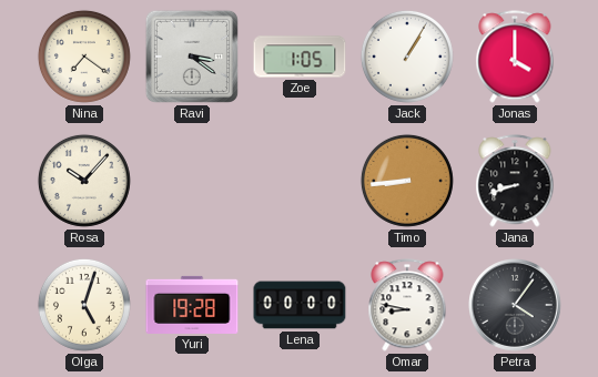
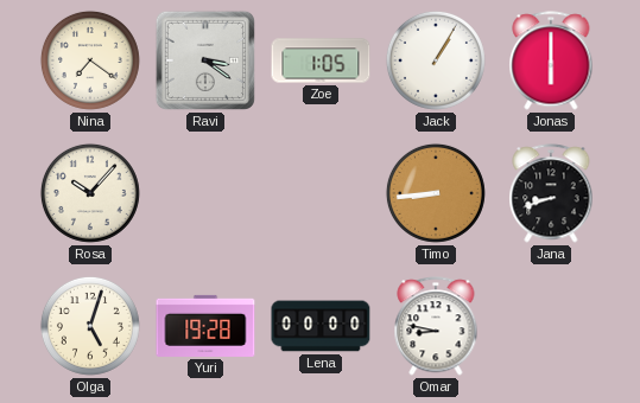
Jonas: 4:00 -> 6:00 (551, 60)
Petra: 4:06 -> none (516, 306)
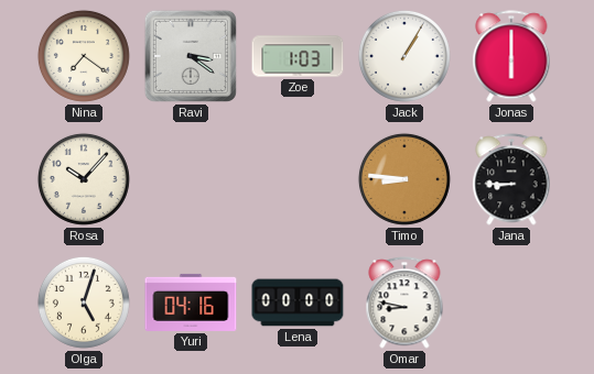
Zoe: 1:05 -> 1:03 (298, 56)
Timo: 8:44 -> 8:46 (404, 179)
Jana: 8:42 -> 8:45 (511, 179)
Yuri: 19:28 -> 04:16 (191, 302)
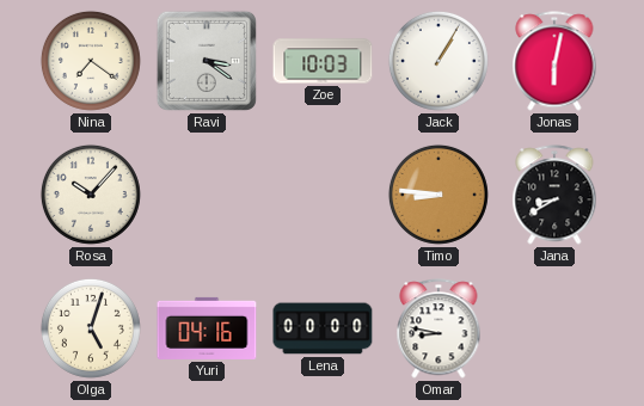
Zoe: 1:03 -> 10:03 (323, 61)
Jonas: 6:00 -> 6:02 (554, 61)
Jana: 8:45 -> 8:40 (554, 195)
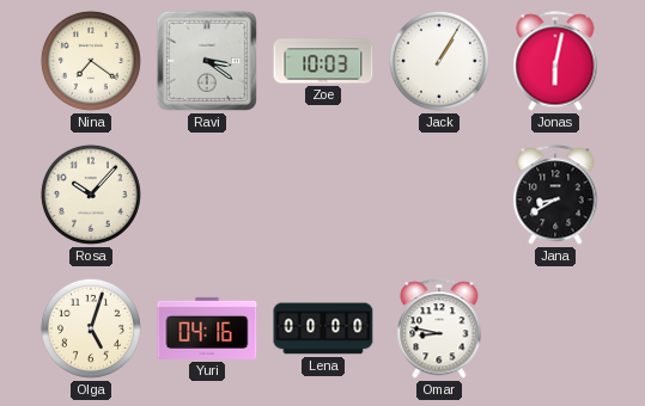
Timo: 8:46 -> none (438, 195)
